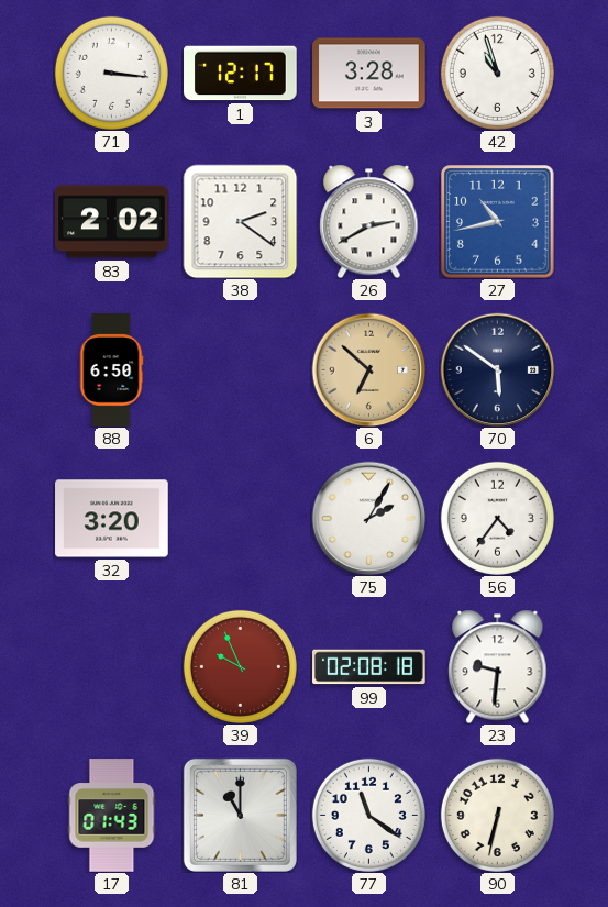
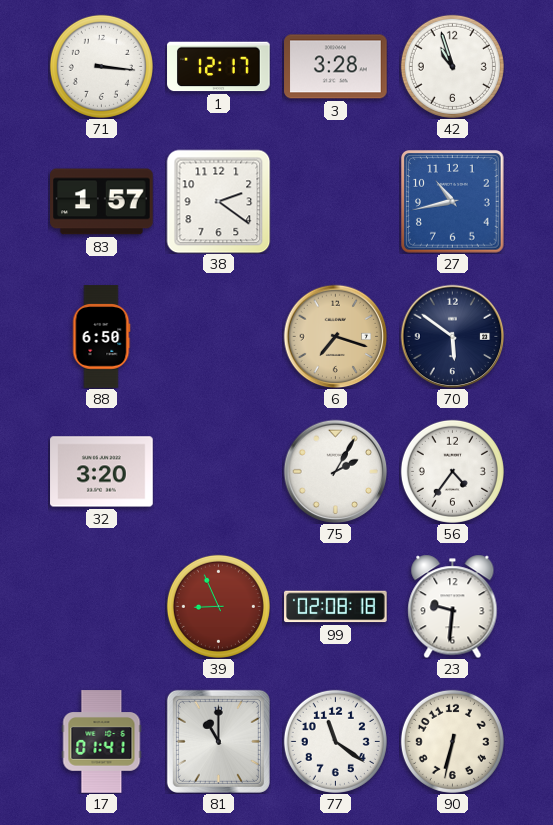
83: 2:02 -> 1:57 (102, 202)
26: 2:40 -> none (369, 221)
6: 6:52 -> 7:18 (335, 336)
39: 9:56 -> 8:56 (218, 606)
17: 01:43 -> 01:41 (102, 742)
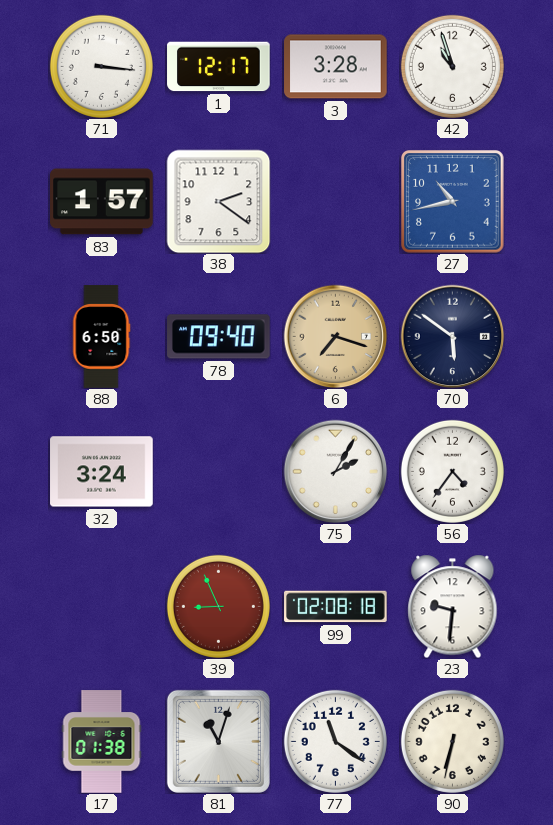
78: none -> 09:40 (219, 337)
32: 3:20 -> 3:24 (102, 472)
17: 01:41 -> 01:38 (102, 742)
81: 11:00 -> 11:03 (218, 741)
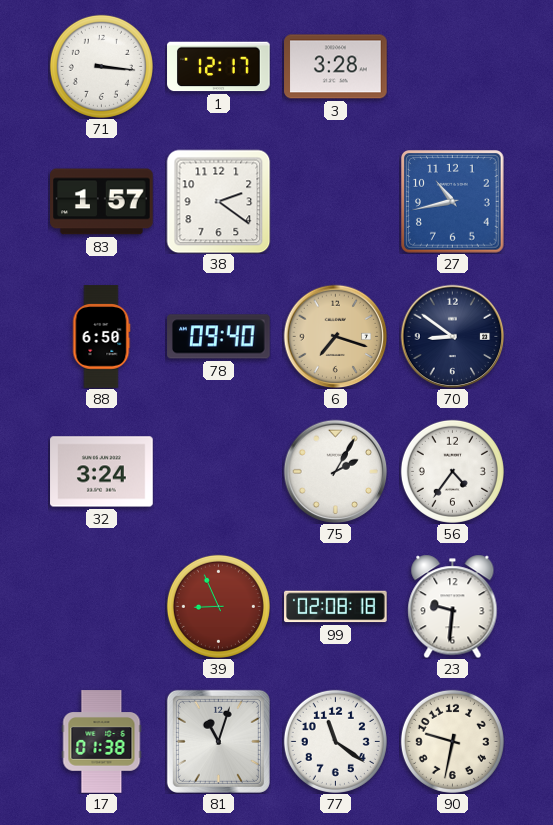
42: 10:57 -> none (452, 66)
70: 5:51 -> 8:51 (452, 336)
90: 6:32 -> 9:32 (452, 741)
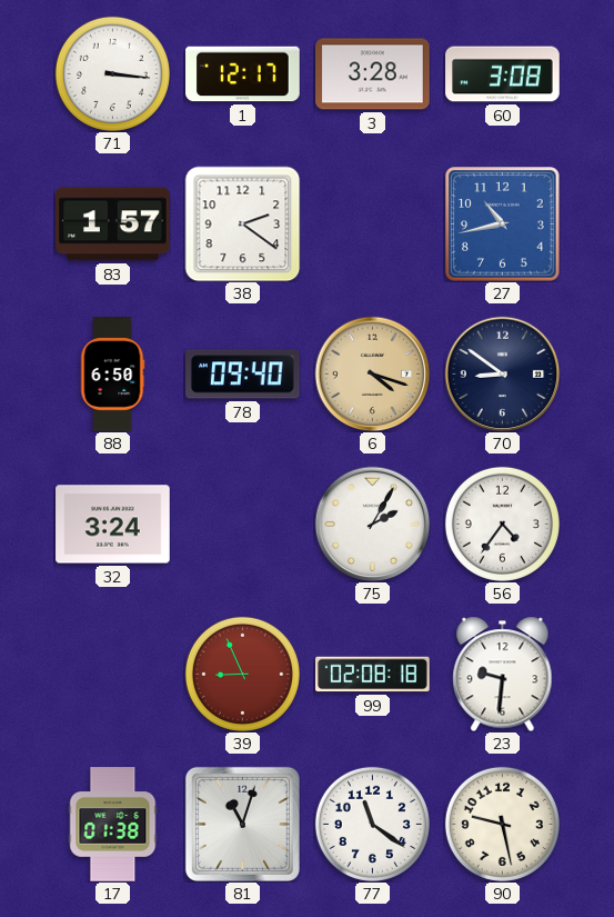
60: none -> 3:08 (503, 74)
6: 7:18 -> 4:18 (372, 373)
90: 9:32 -> 9:28 (502, 824)
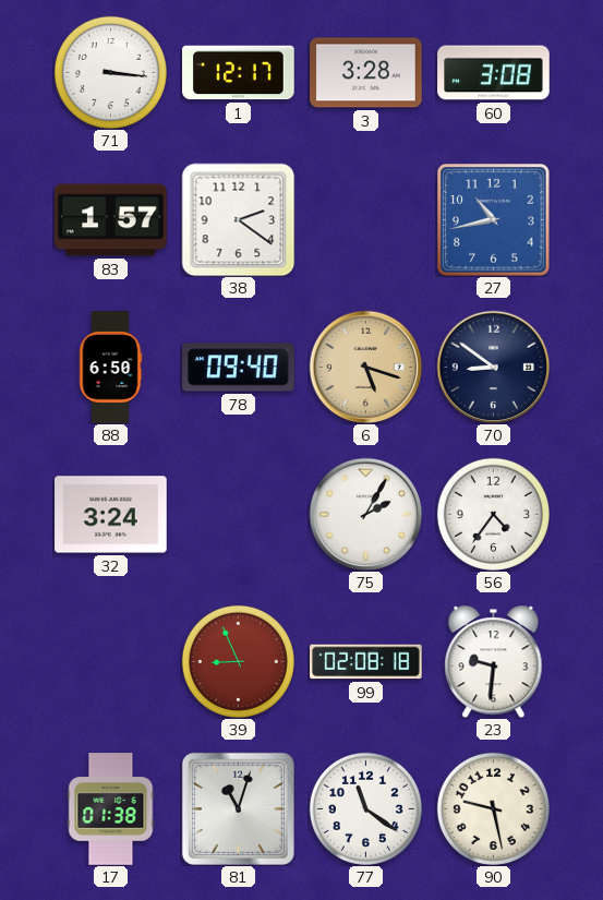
6: 4:18 -> 5:18 (365, 367)
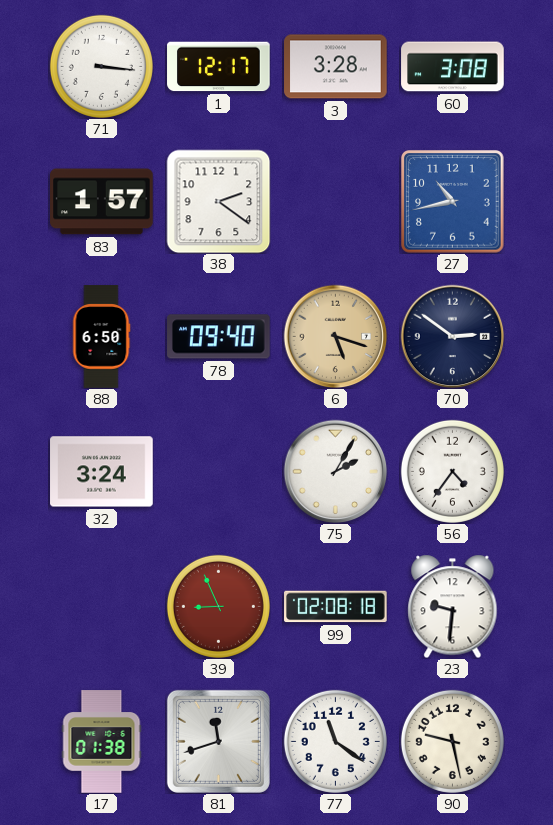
70: 8:51 -> 2:51 (452, 336)
81: 11:03 -> 11:42 (218, 741)
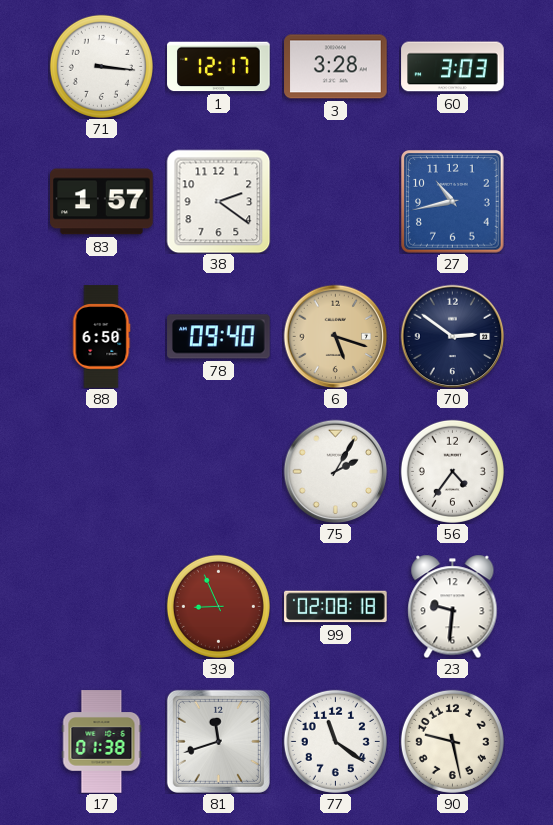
60: 3:08 -> 3:03 (453, 67)
32: 3:24 -> none (102, 472)
